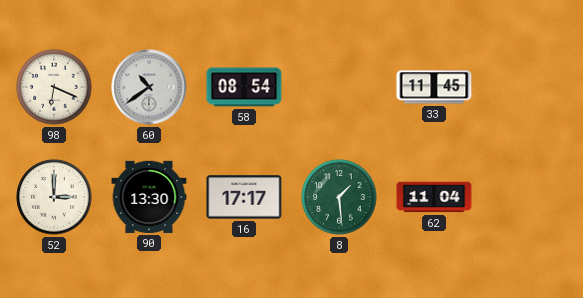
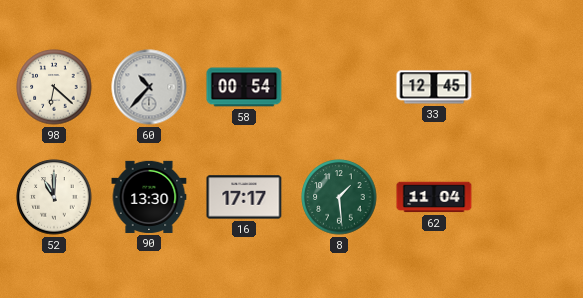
98: 6:19 -> 6:22 (54, 87)
60: 10:39 -> 10:37 (149, 87)
58: 08:54 -> 00:54 (244, 87)
33: 11:45 -> 12:45 (434, 87)
52: 3:00 -> 11:00 (54, 197)
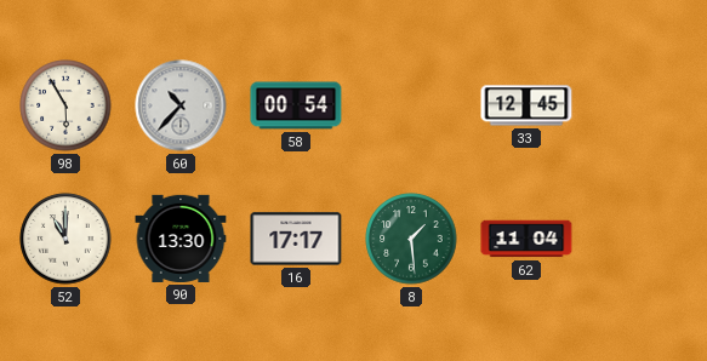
98: 6:22 -> 5:55 (65, 105)
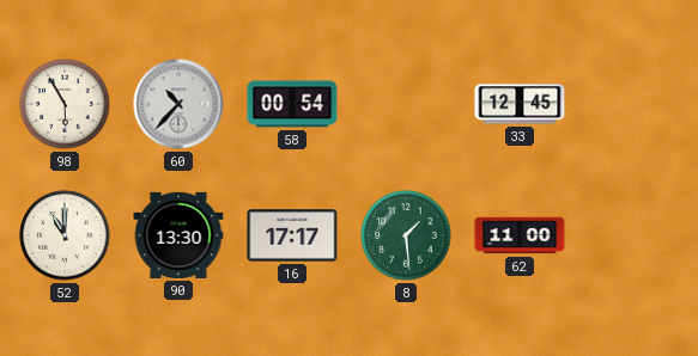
62: 11:04 -> 11:00 (520, 235)
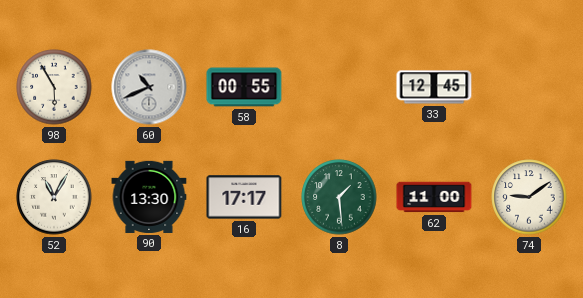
60: 10:37 -> 10:41 (149, 87)
58: 00:54 -> 00:55 (244, 87)
52: 11:00 -> 11:05 (54, 197)
74: none -> 9:09 (529, 197)
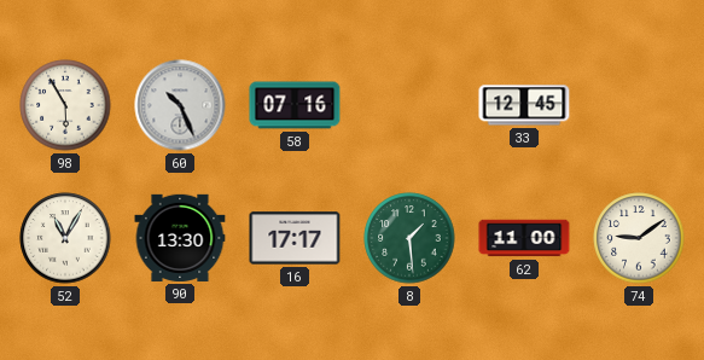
60: 10:41 -> 10:26 (180, 105)
58: 00:55 -> 07:16 (295, 105)
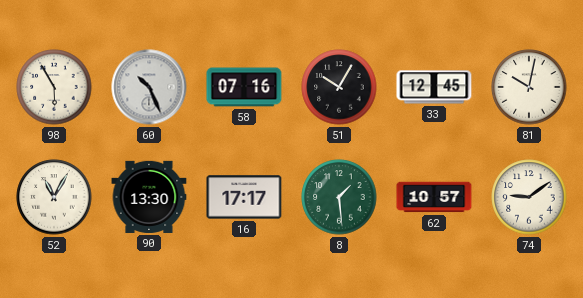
51: none -> 10:05 (339, 87)
81: none -> 10:02 (529, 87)
62: 11:00 -> 10:57 (434, 197)
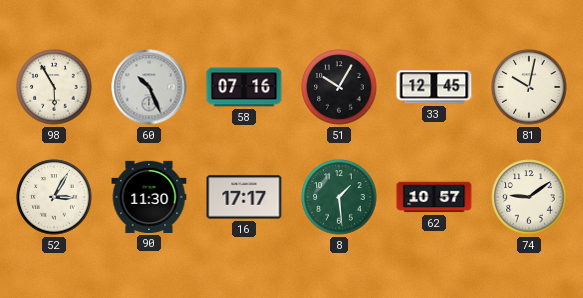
52: 11:05 -> 3:05 (54, 197)
90: 13:30 -> 11:30 (149, 197)
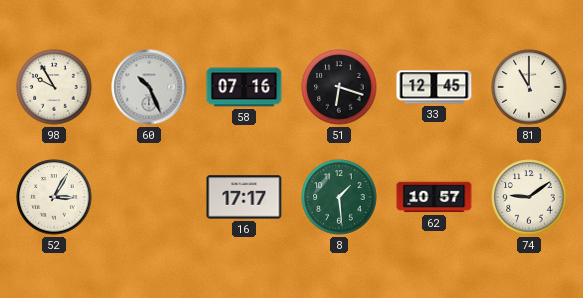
98: 5:55 -> 9:55 (54, 87)
51: 10:05 -> 6:18 (339, 87)
81: 10:02 -> 11:00 (529, 87)
90: 11:30 -> none (149, 197)
